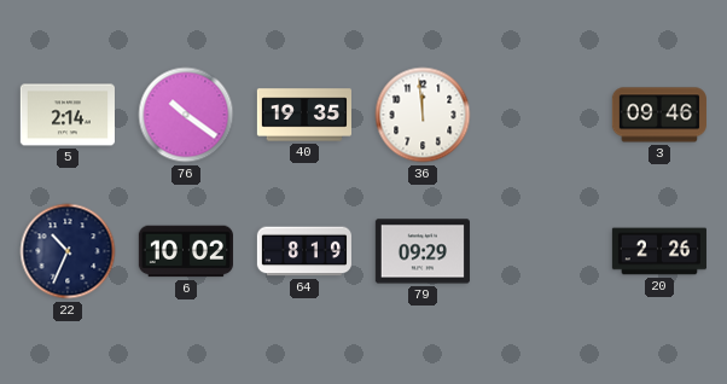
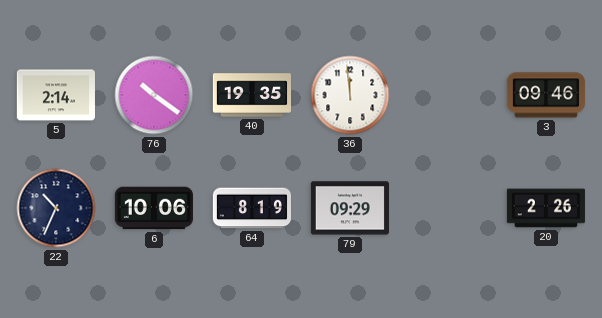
6: 10:02 -> 10:06 (154, 208)
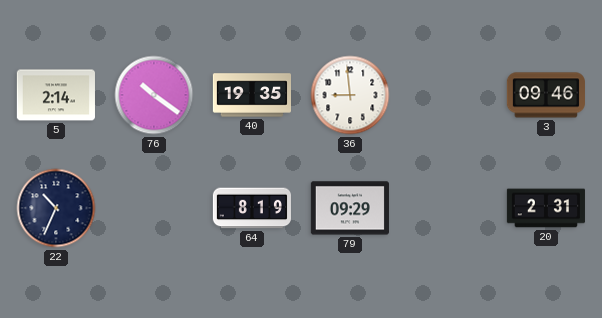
36: 11:59 -> 8:59 (350, 95)
6: 10:06 -> none (154, 208)
20: 2:26 -> 2:31 (545, 208)
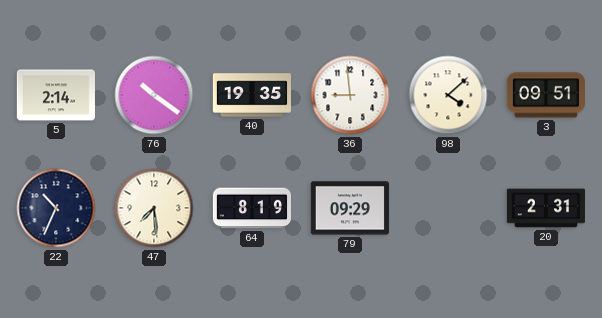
98: none -> 4:08 (448, 95)
3: 09:46 -> 09:51 (546, 95)
47: none -> 7:29 (154, 208)
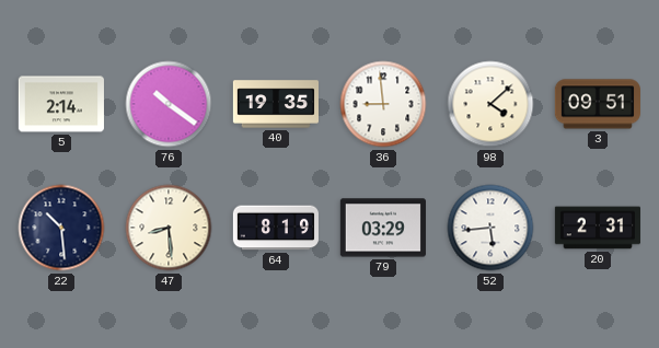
22: 10:34 -> 10:29 (61, 228)
47: 7:29 -> 8:29 (169, 228)
79: 09:29 -> 03:29 (383, 228)
52: none -> 5:44 (490, 228)
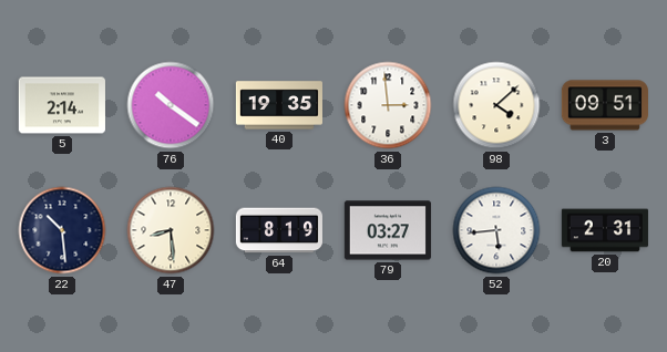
36: 8:59 -> 2:59 (388, 105)
79: 03:29 -> 03:27 (388, 230)
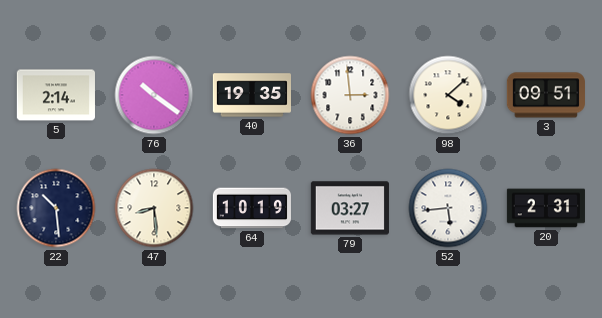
64: 8:19 -> 10:19 (252, 208)
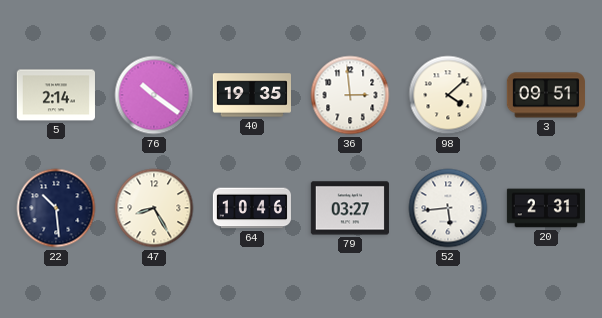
47: 8:29 -> 8:25 (154, 208)
64: 10:19 -> 10:46 (252, 208)
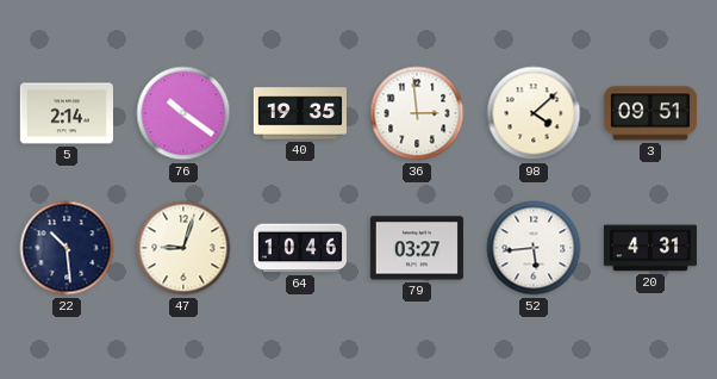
47: 8:25 -> 9:03 (183, 248)
20: 2:31 -> 4:31 (649, 248)
